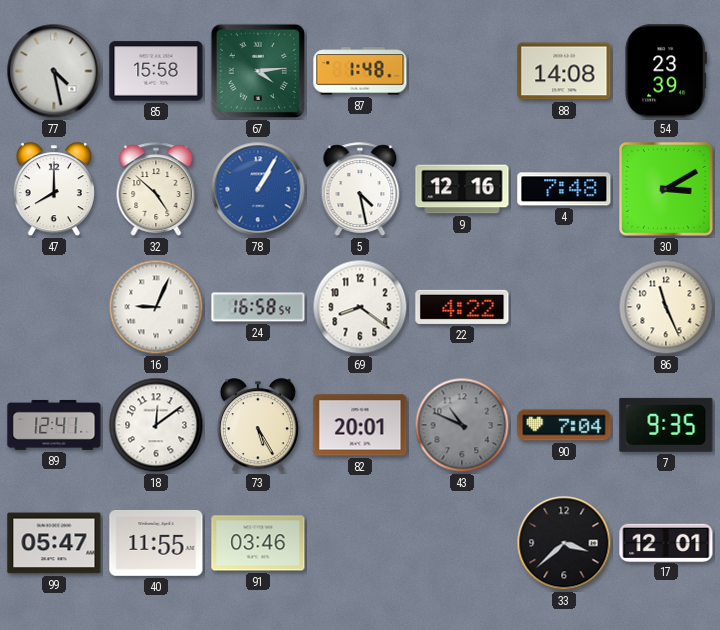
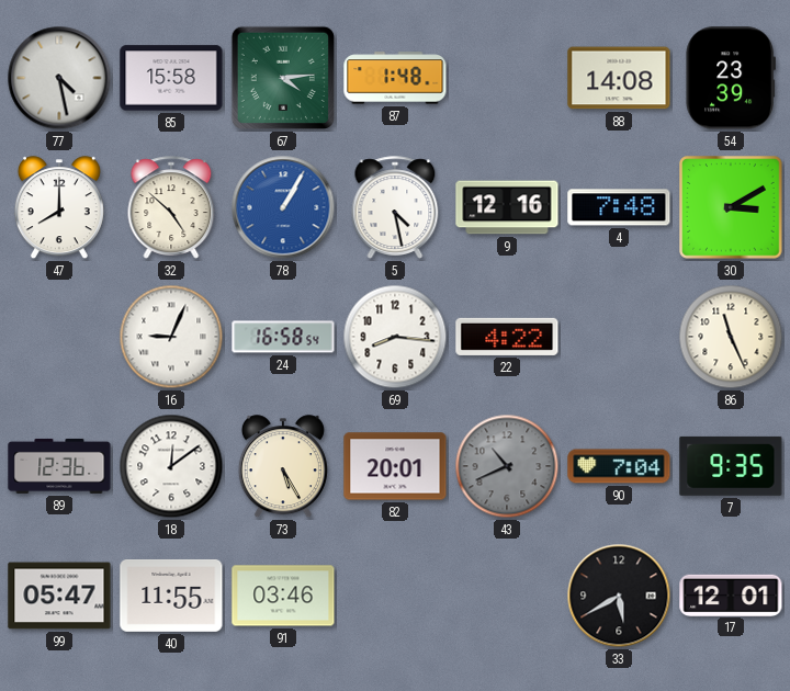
69: 8:21 -> 8:16 (395, 337)
89: 12:41 -> 12:36 (59, 466)
43: 10:49 -> 10:41 (507, 466)
33: 3:38 -> 5:40 (619, 596)
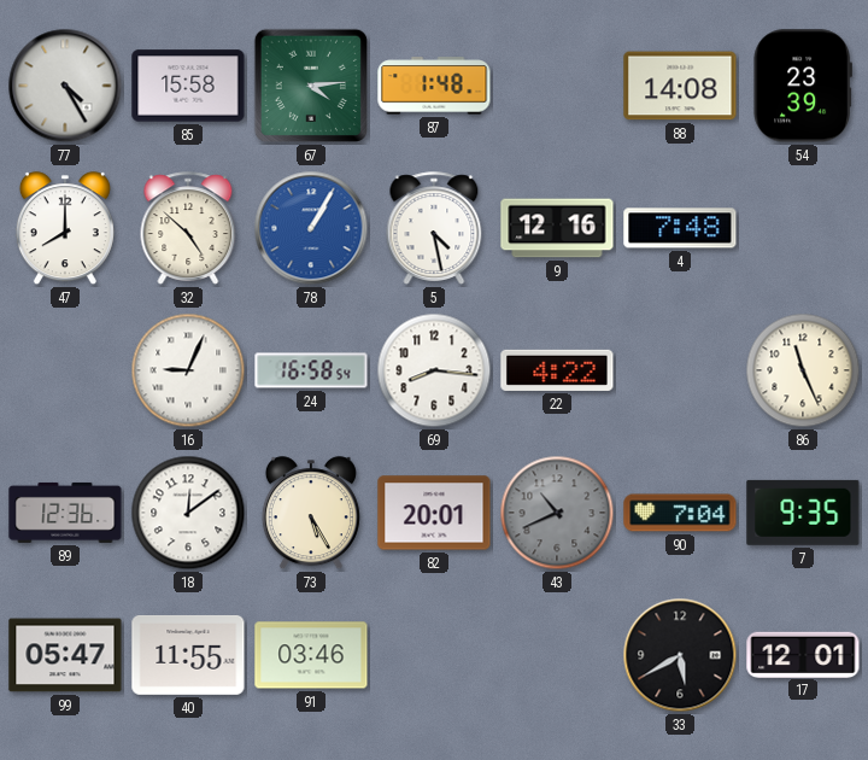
77: 4:28 -> 4:25 (65, 86)
30: 3:10 -> none (731, 207)
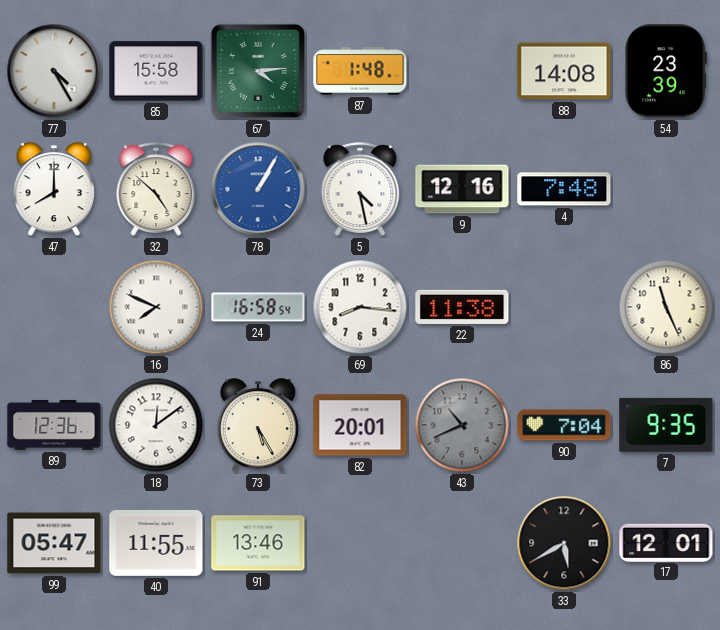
16: 9:04 -> 7:49 (156, 307)
22: 4:22 -> 11:38 (462, 307)
91: 03:46 -> 13:46 (258, 543)
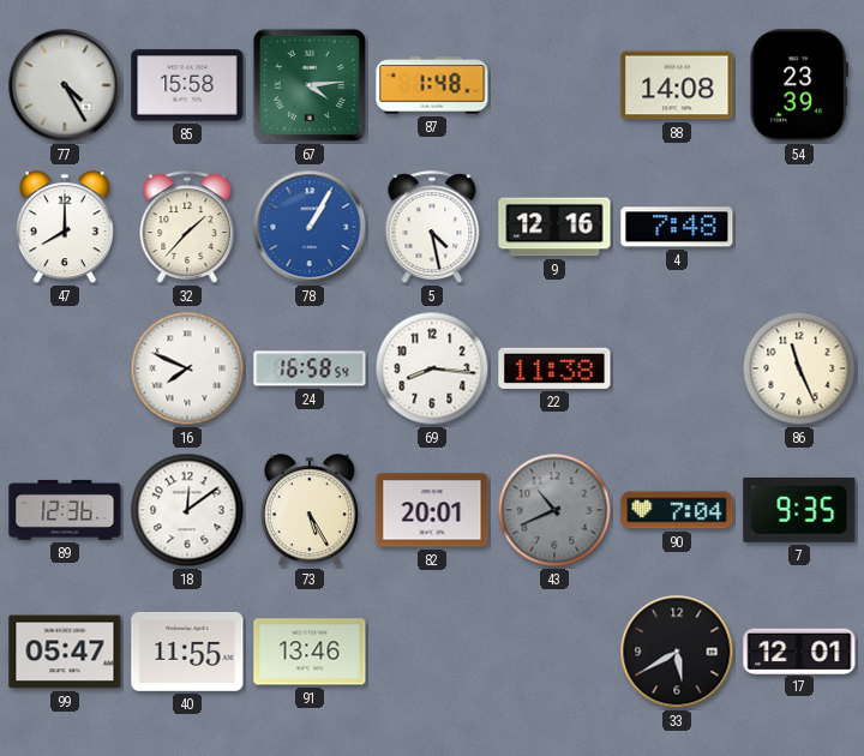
32: 4:52 -> 1:37 (187, 227)
